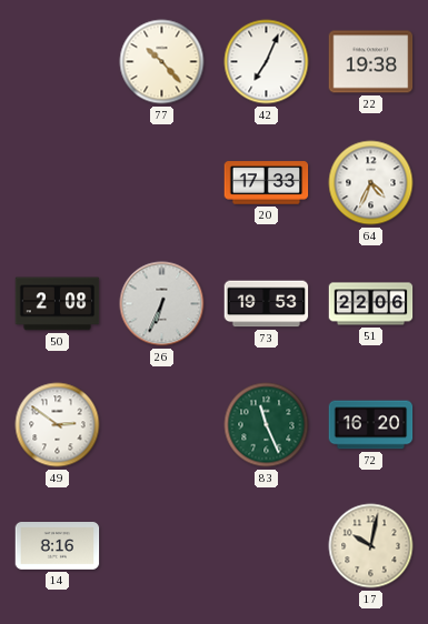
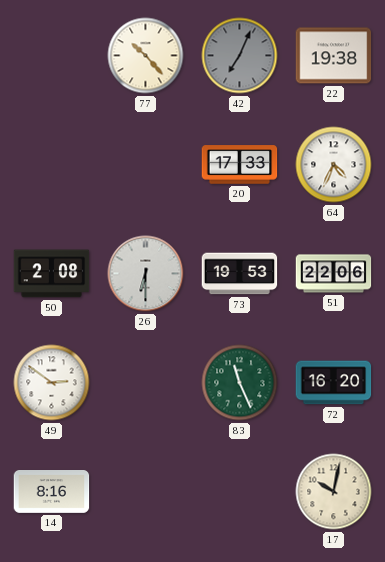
42 dial: white -> grey (240, 56)
26: 6:34 -> 6:30 (146, 274)
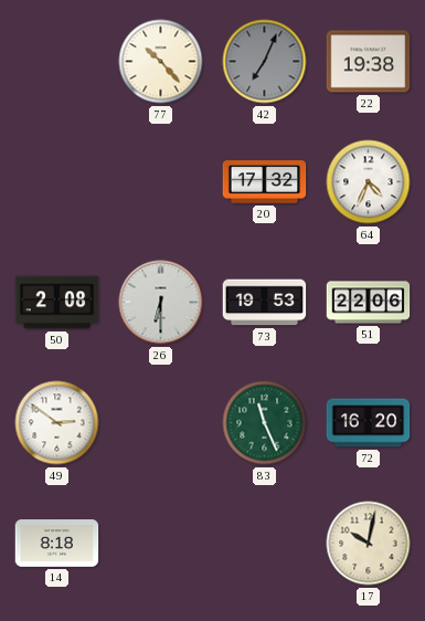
20: 17:33 -> 17:32 (265, 182)
14: 8:16 -> 8:18 (57, 544)
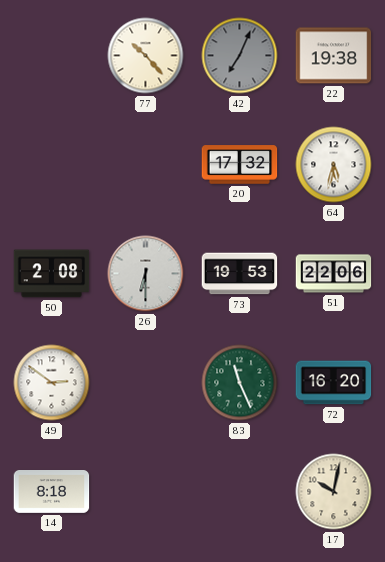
64: 4:34 -> 5:32 (334, 165)
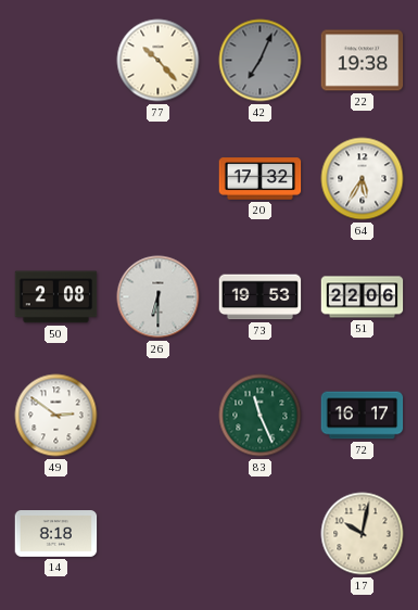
64: 5:32 -> 5:35 (363, 179)
72: 16:20 -> 16:17 (363, 416)
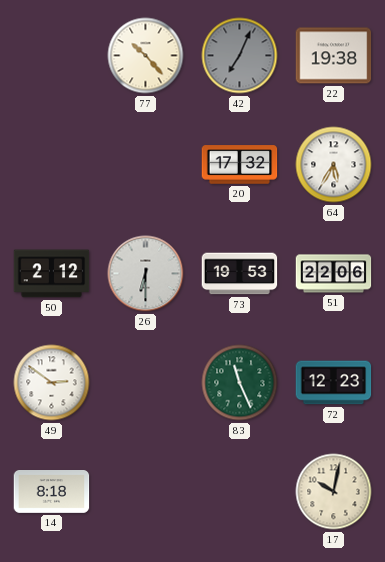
50: 2:08 -> 2:12 (52, 274)
72: 16:17 -> 12:23 (334, 383)
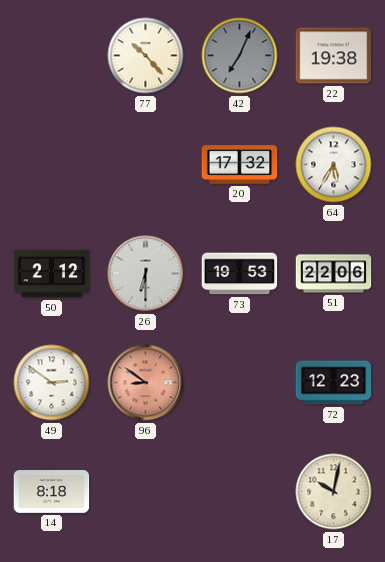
96: none -> 8:51 (146, 383)
83: 11:26 -> none (240, 383)
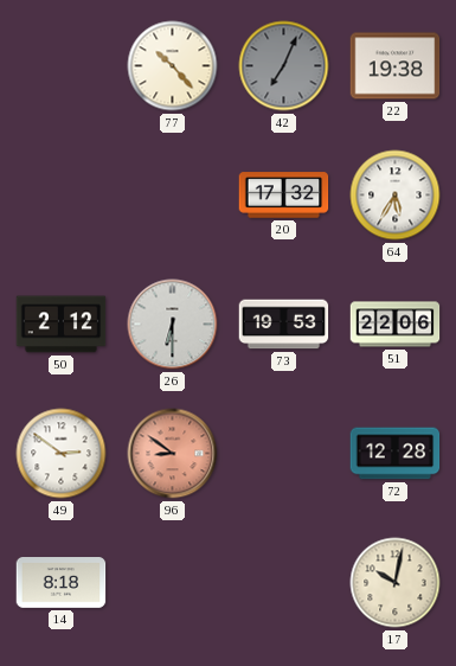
72: 12:23 -> 12:28 (396, 454)
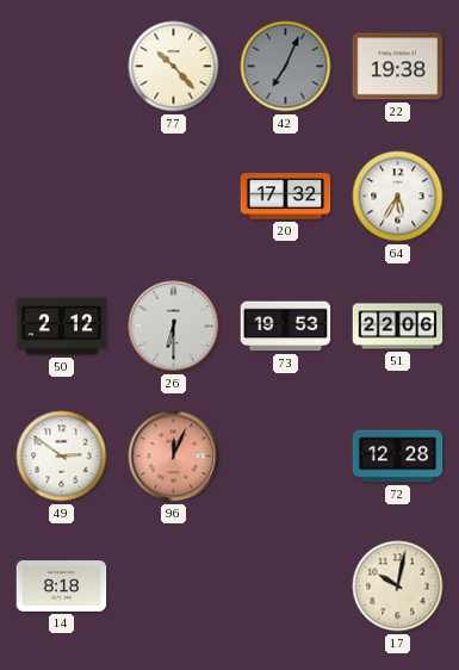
96: 8:51 -> 12:04 (174, 457)
